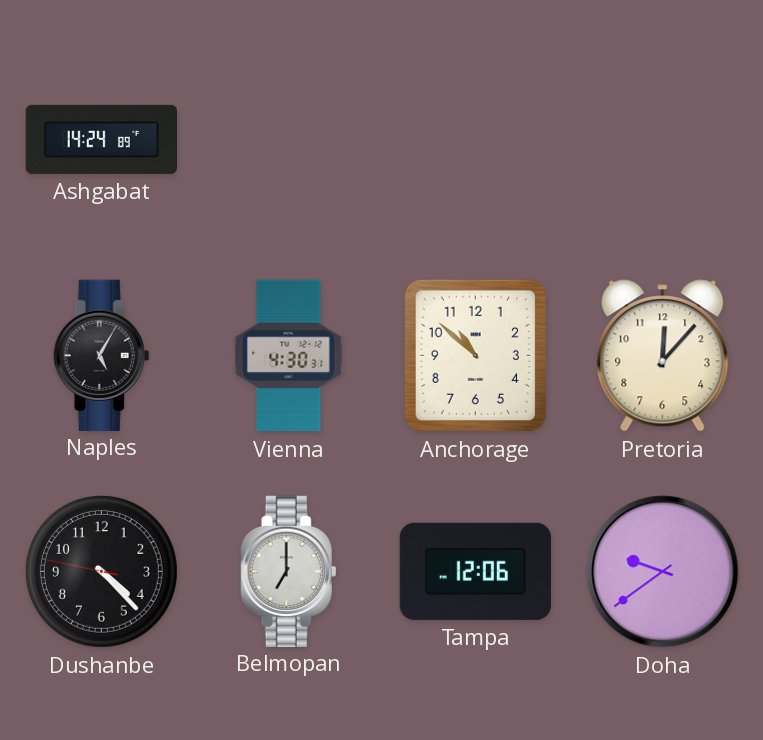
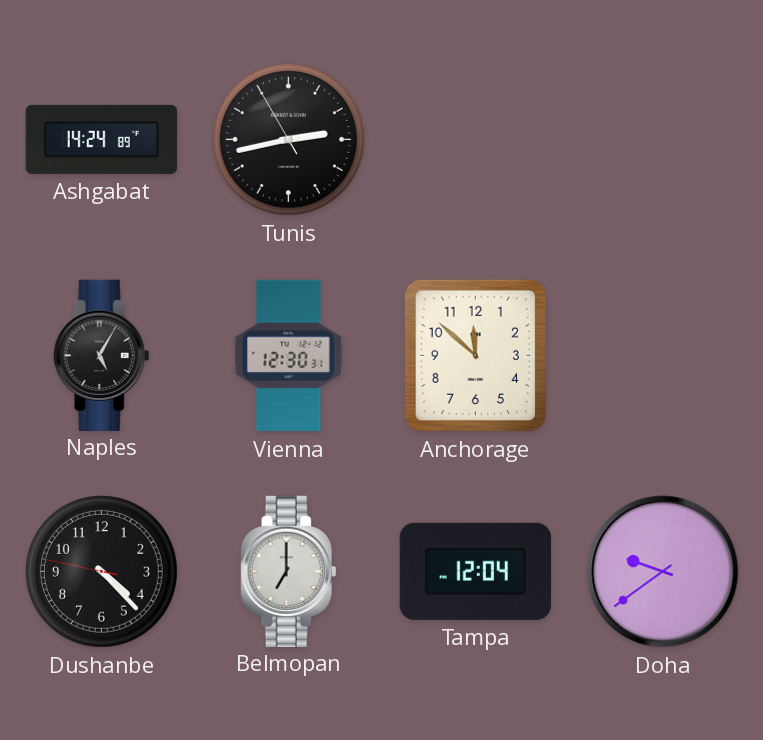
Tunis: none -> 2:42 (288, 139)
Vienna: 4:30 -> 12:30 (289, 356)
Anchorage: 10:52 -> 11:52 (475, 355)
Pretoria: 12:07 -> none (663, 356)
Tampa: 12:06 -> 12:04 (475, 571)
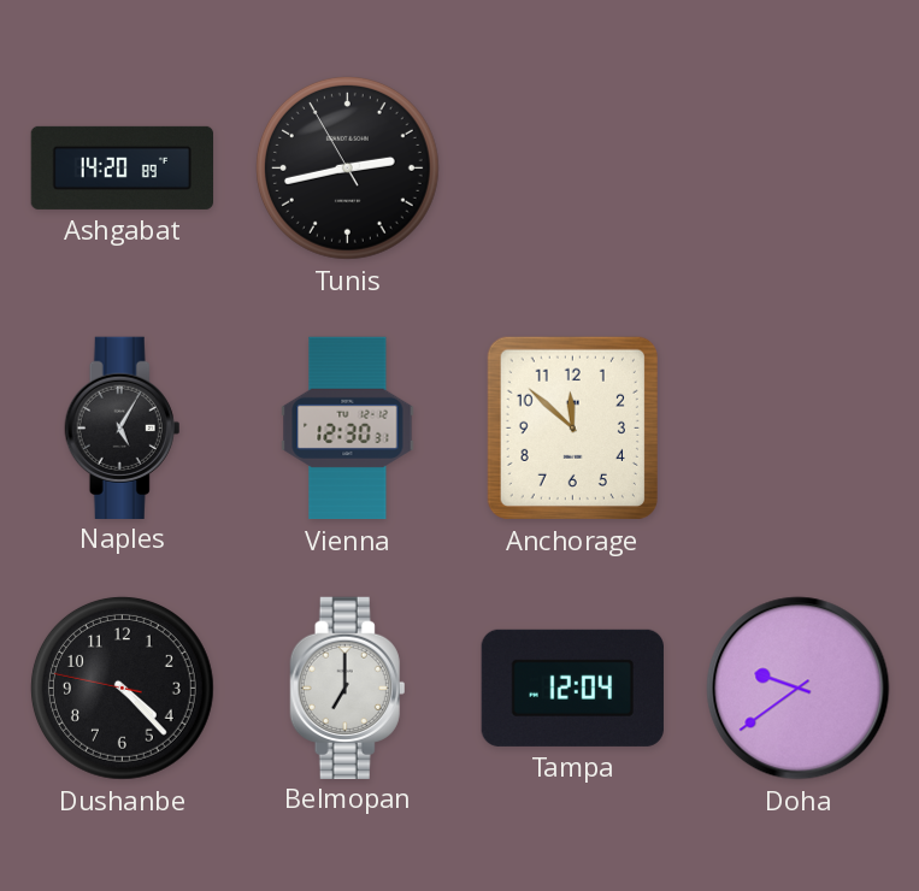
Ashgabat: 14:24 -> 14:20 (122, 167)
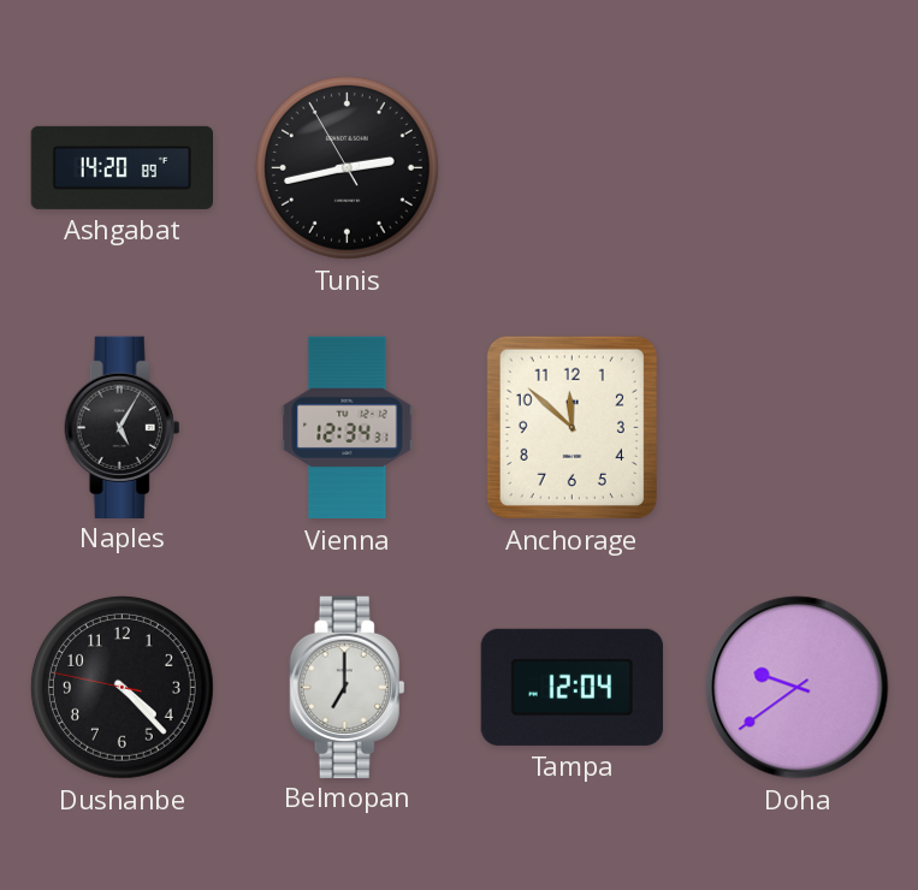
Vienna: 12:30 -> 12:34 (348, 428)
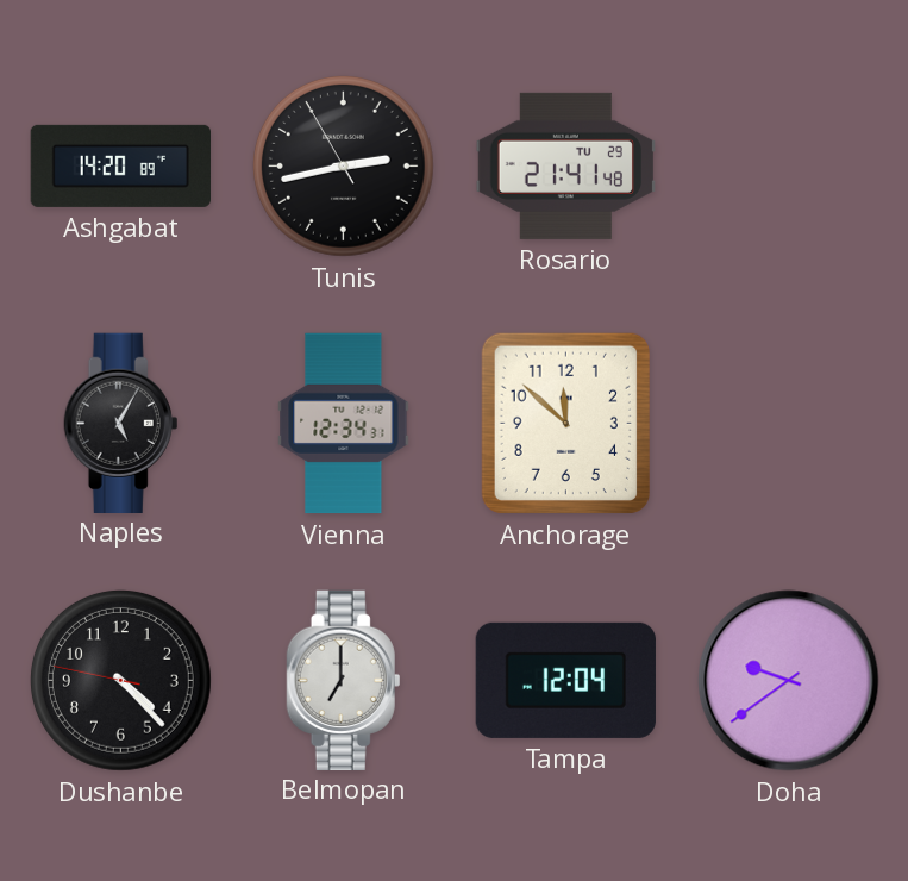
Rosario: none -> 21:41 (565, 165)
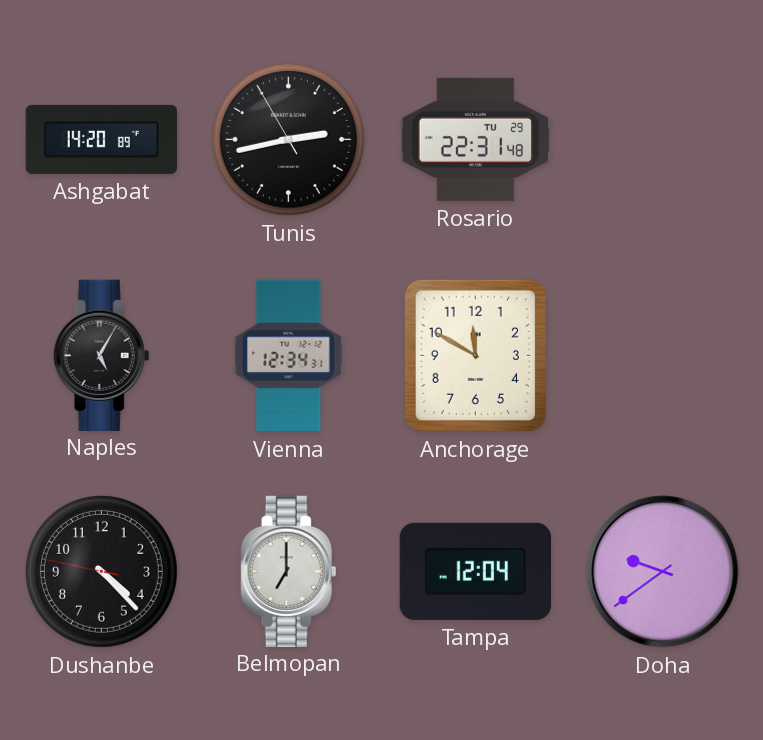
Rosario: 21:41 -> 22:31 (475, 139)
Anchorage: 11:52 -> 11:50 (475, 355)
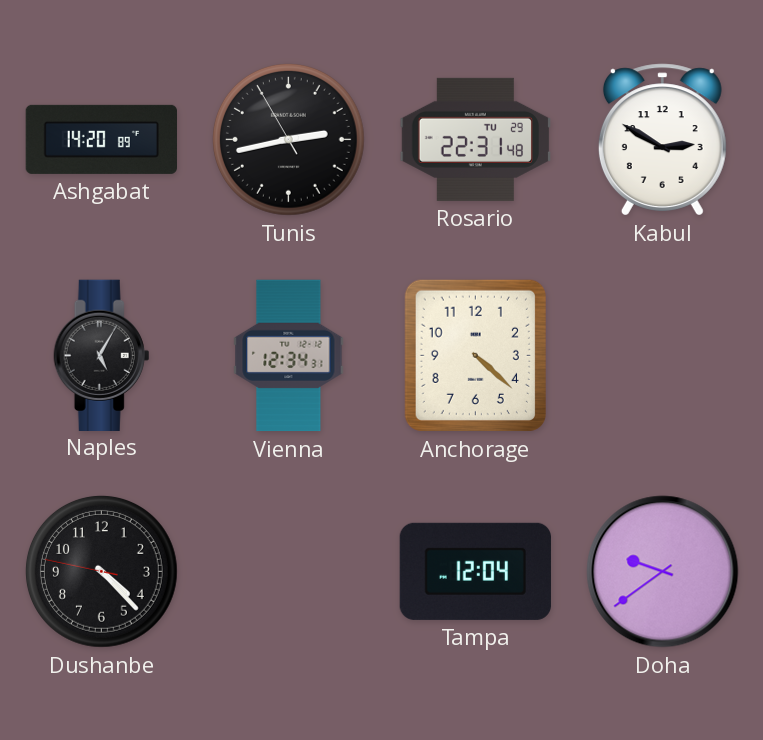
Kabul: none -> 2:50 (662, 140)
Anchorage: 11:50 -> 4:22 (475, 355)
Belmopan: 7:00 -> none (289, 571)
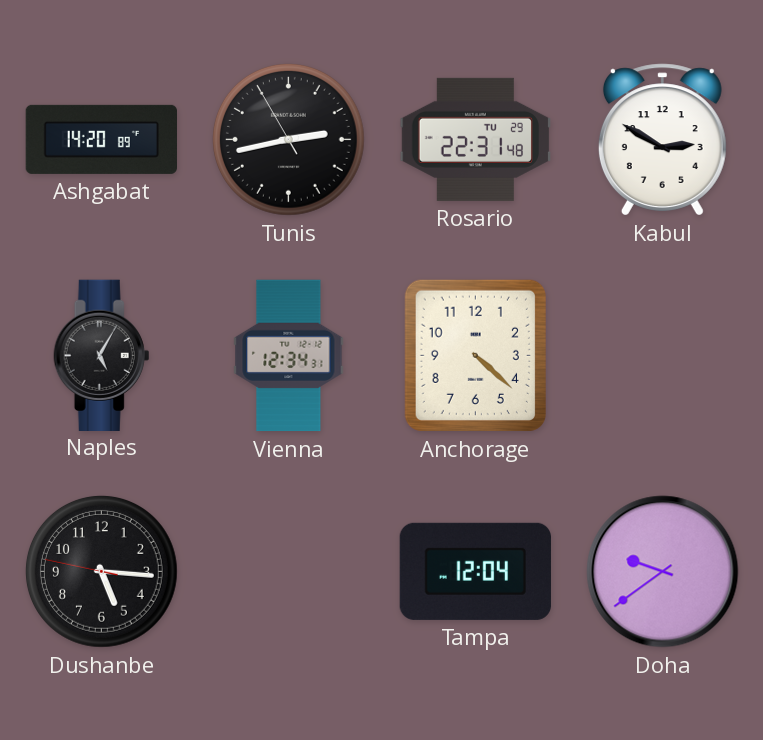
Dushanbe: 4:22 -> 5:15 (101, 571)
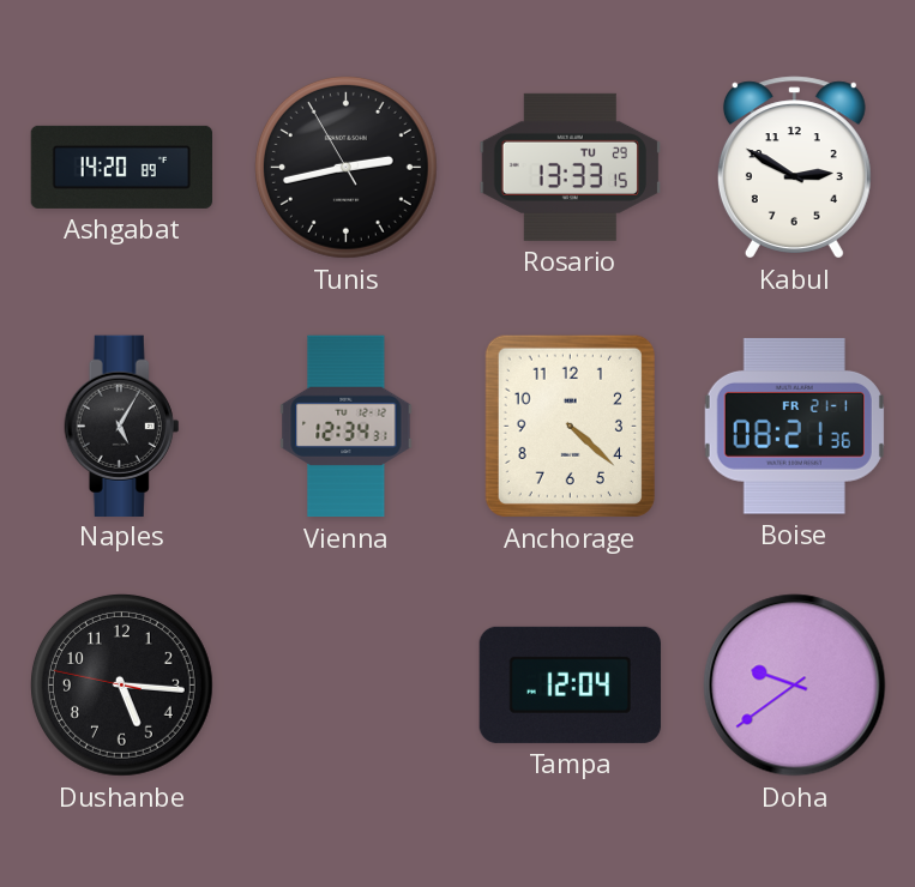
Rosario: 22:31 -> 13:33 (570, 167)
Boise: none -> 08:21 (794, 427)
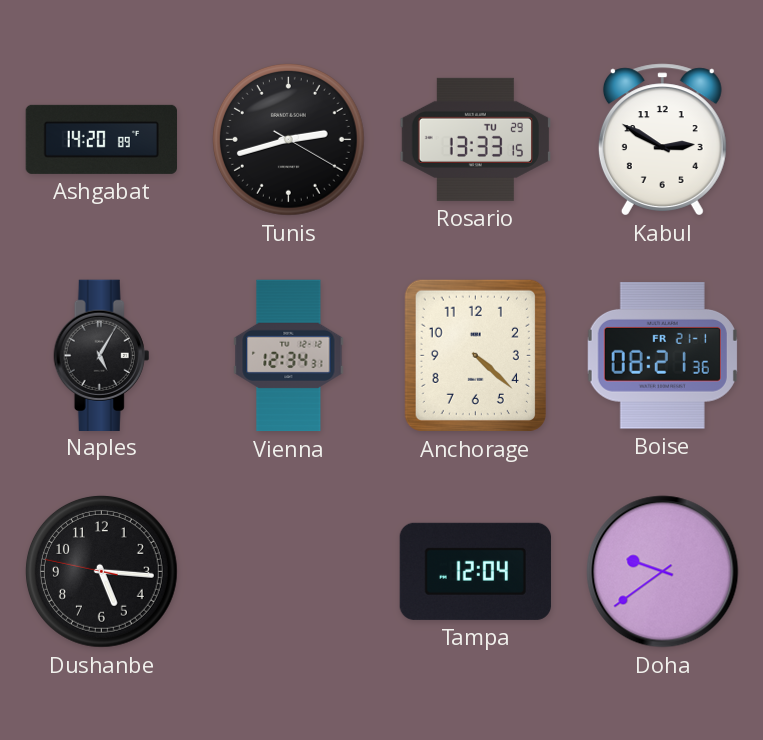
Tunis: 2:42:55 -> 2:42:20 (288, 139)
